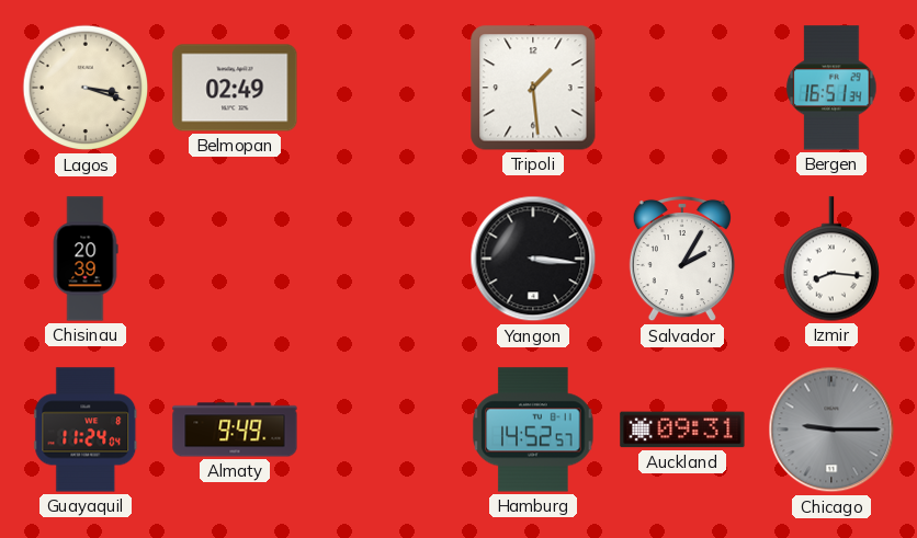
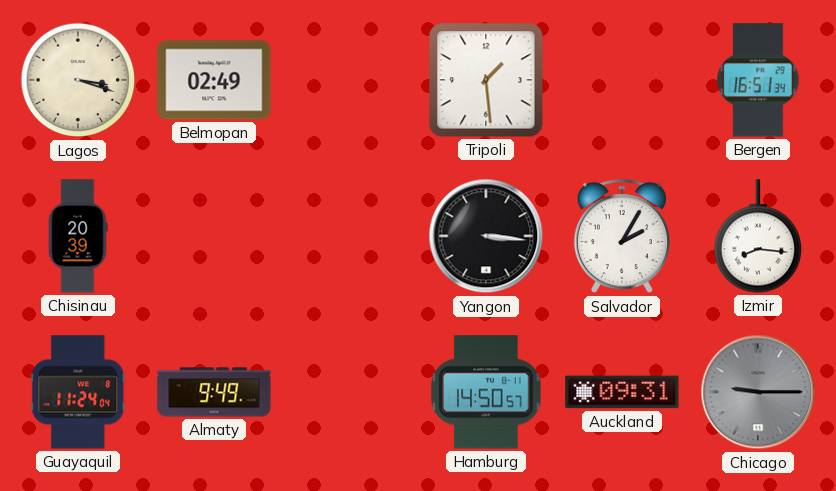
Hamburg: 14:52 -> 14:50 (486, 392)
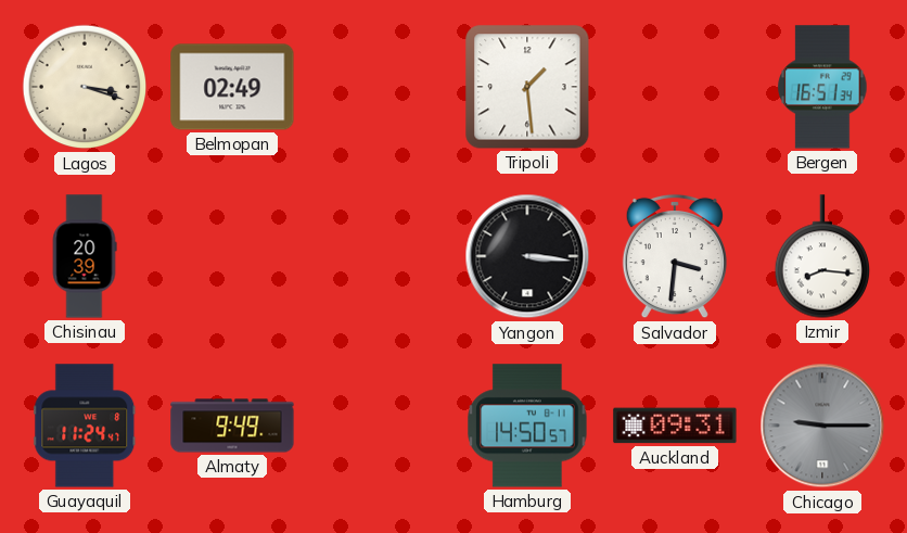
Salvador: 2:05 -> 3:31 (675, 256)
Guayaquil: 11:24:04 -> 11:24:47 (85, 426)
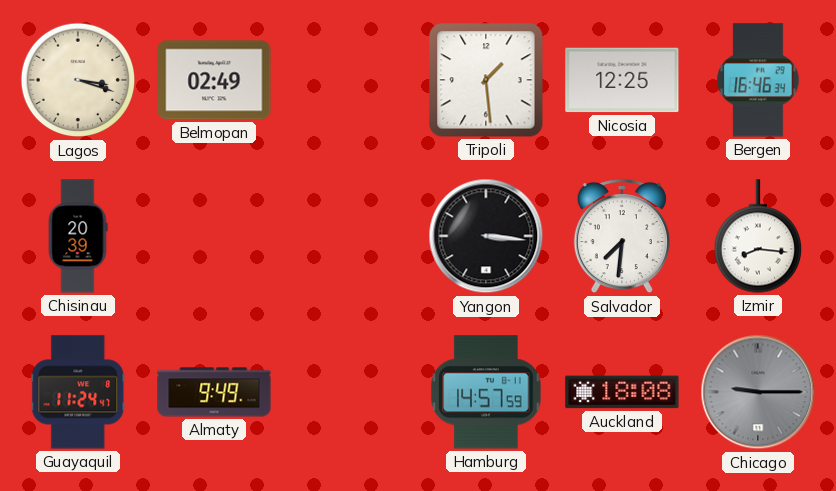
Nicosia: none -> 12:25 (622, 80)
Bergen: 16:51 -> 16:46 (758, 80)
Salvador: 3:31 -> 7:31 (622, 236)
Hamburg: 14:50 -> 14:57 (486, 392)
Auckland: 09:31 -> 18:08 (622, 392)
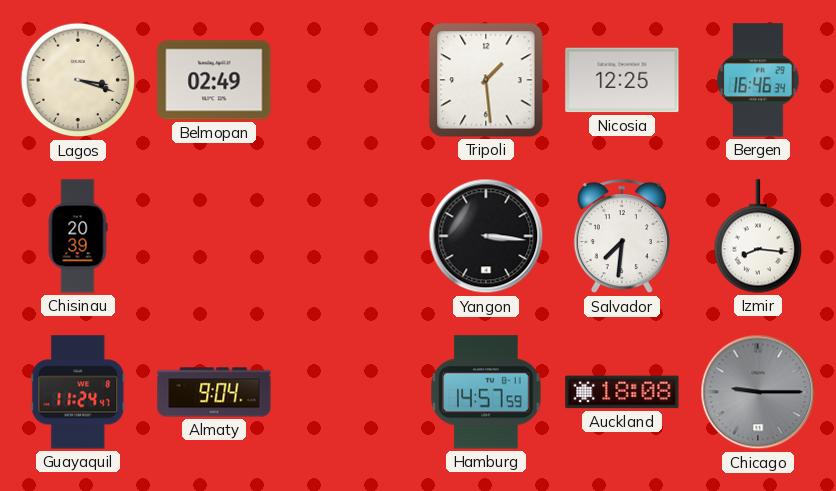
Almaty: 9:49 -> 9:04 (214, 392)
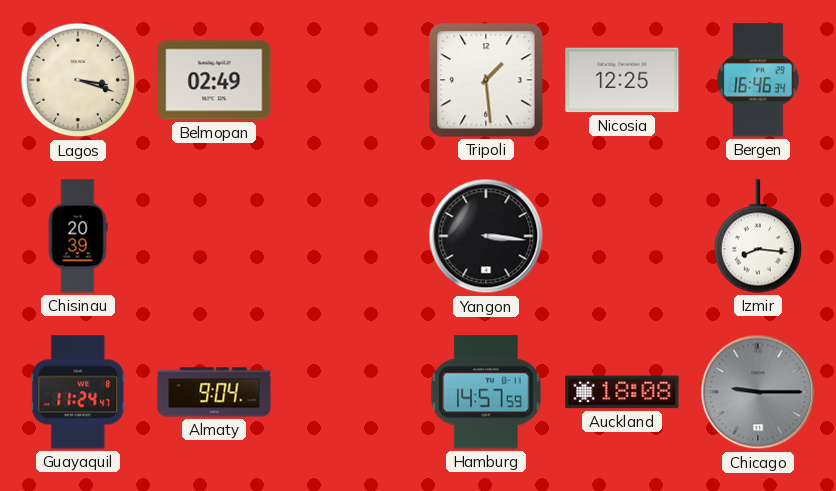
Salvador: 7:31 -> none (622, 236)
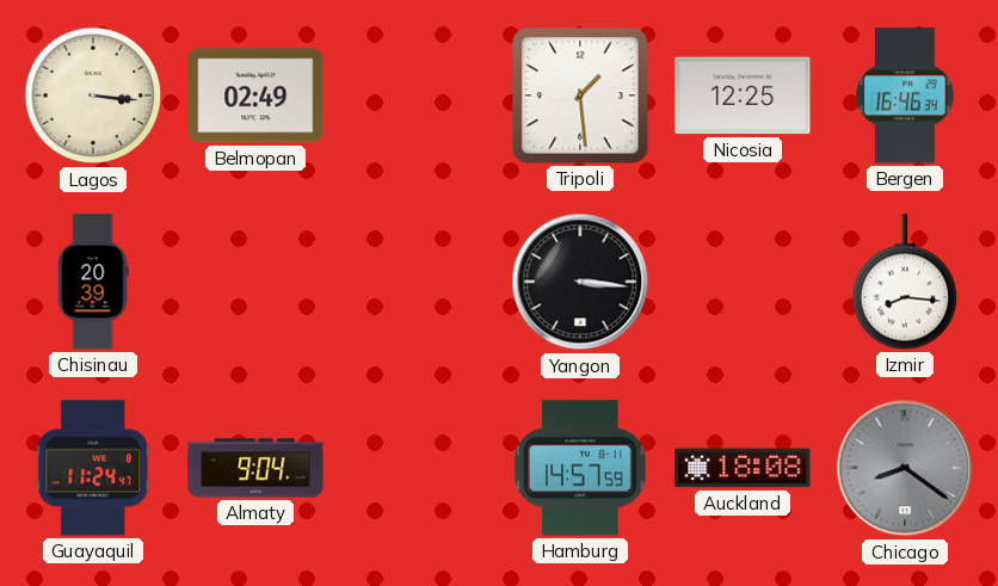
Lagos: 3:18 -> 3:16 (93, 95)
Chicago: 9:15 -> 8:21 (905, 468)
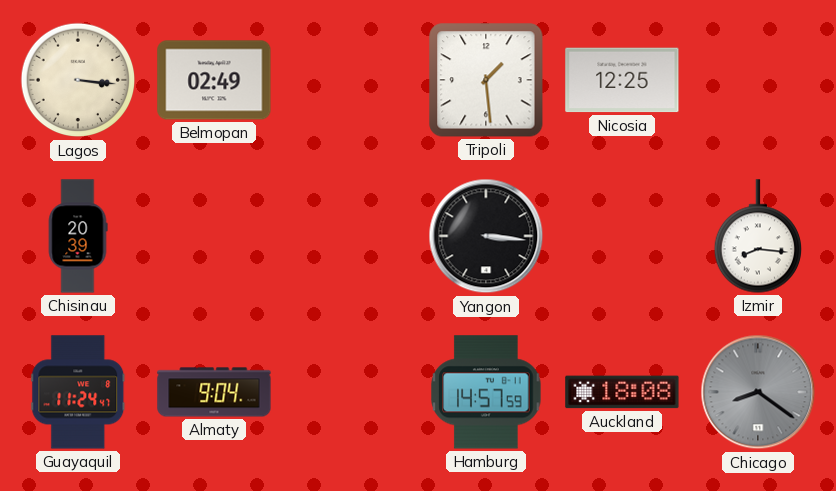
Bergen: 16:46 -> none (905, 95)
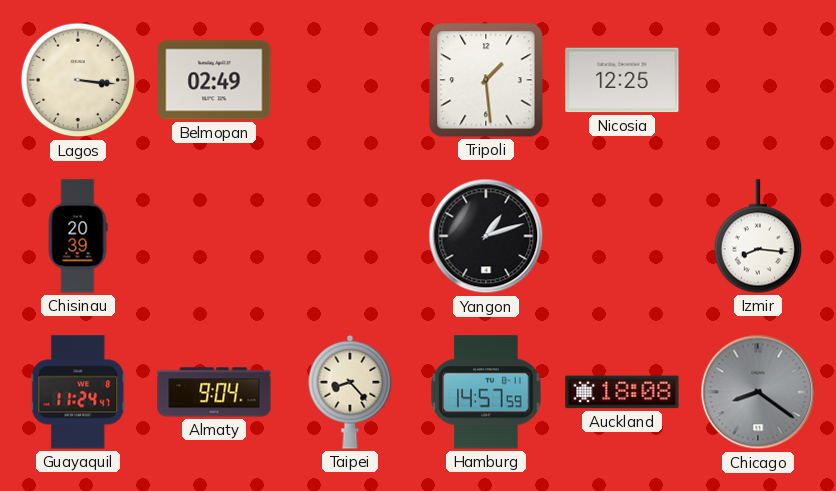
Yangon: 3:16 -> 1:12 (486, 236)
Taipei: none -> 8:23 (350, 392)
